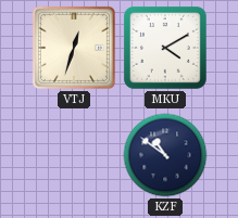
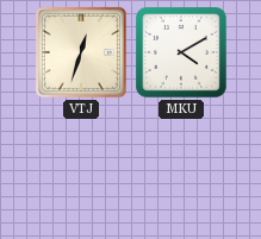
KZF: 10:51 -> none (165, 155)
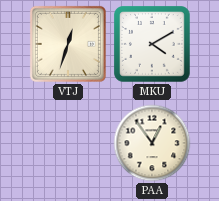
PAA: none -> 12:54 (152, 143)
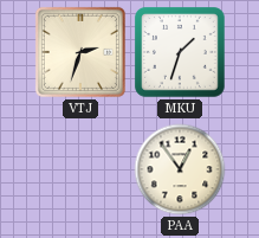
VTJ: 12:33 -> 2:33 (80, 52)
MKU: 4:10 -> 1:33 (181, 53)
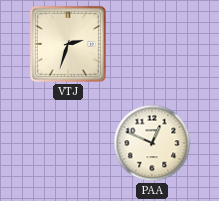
MKU: 1:33 -> none (181, 53)
PAA: 12:54 -> 12:49 (152, 143)
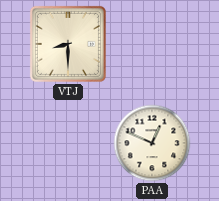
VTJ: 2:33 -> 8:30 (68, 44)
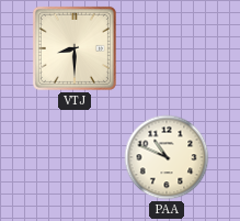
PAA: 12:49 -> 10:49 (167, 157)
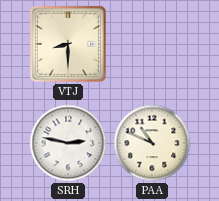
SRH: none -> 2:47 (68, 143)
